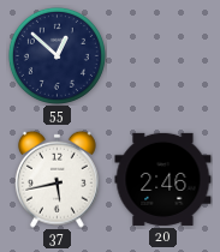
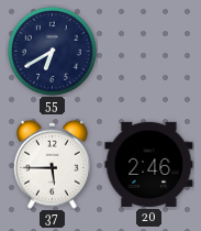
55: 12:52 -> 6:40 (52, 51)
37: 5:43 -> 5:45 (52, 164)
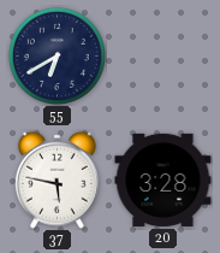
37: 5:45 -> 5:47 (57, 180)
20: 2:46 -> 3:28 (163, 180)
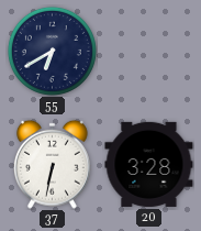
37: 5:47 -> 6:32 (52, 164)
